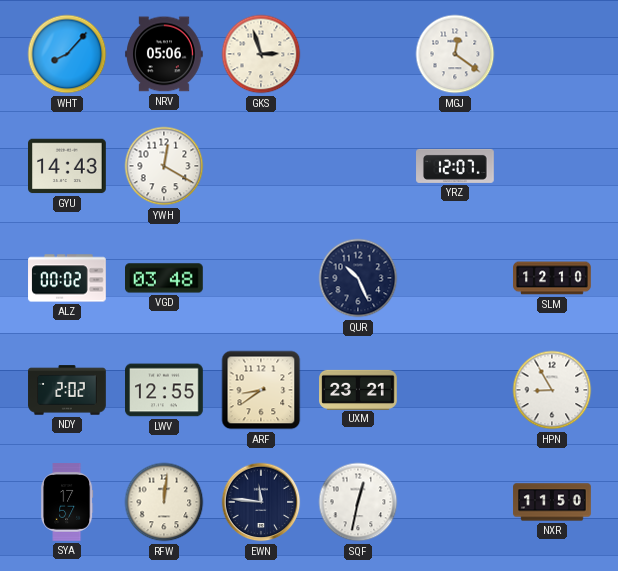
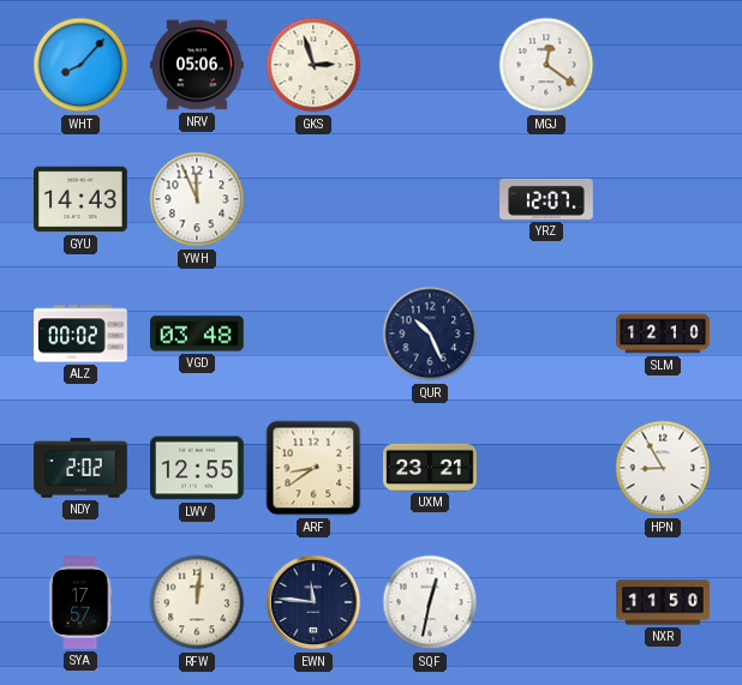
YWH: 12:20 -> 11:56 (197, 199)
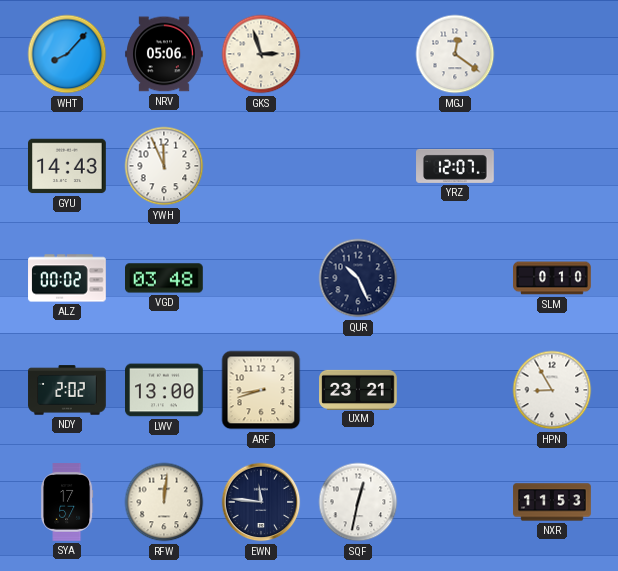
SLM: 12:10 -> 0:10 (552, 278)
LWV: 12:55 -> 13:00 (164, 390)
ARF: 8:39 -> 8:42 (261, 390)
NXR: 11:50 -> 11:53 (552, 502)
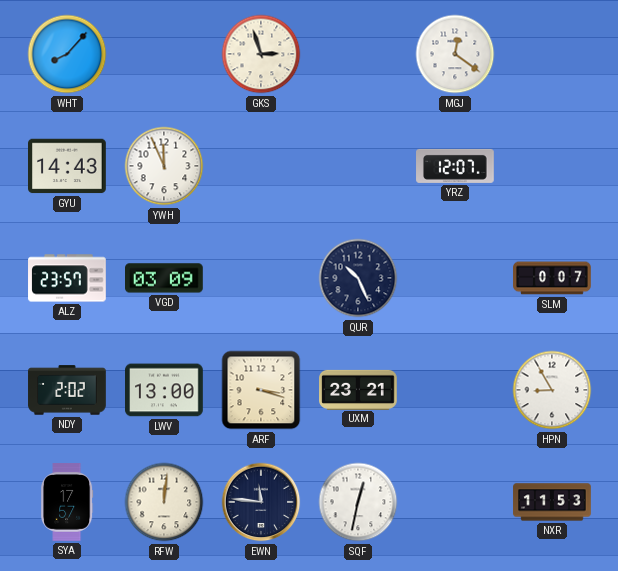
NRV: 05:06 -> none (165, 54)
ALZ: 00:02 -> 23:57 (67, 278)
VGD: 03:48 -> 03:09 (165, 278)
SLM: 0:10 -> 0:07 (552, 278)
ARF: 8:42 -> 3:18 (261, 390)
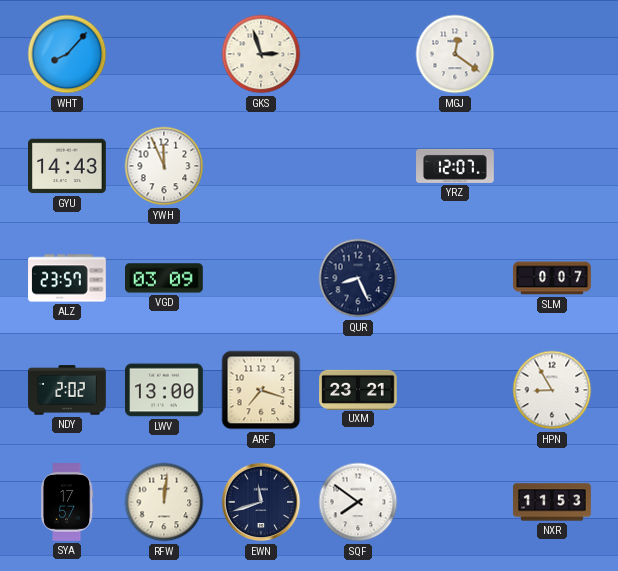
QUR: 10:26 -> 8:26 (358, 278)
ARF: 3:18 -> 7:18 (261, 390)
EWN: 11:46 -> 11:42 (261, 502)
SQF: 12:32 -> 7:51 (358, 502)
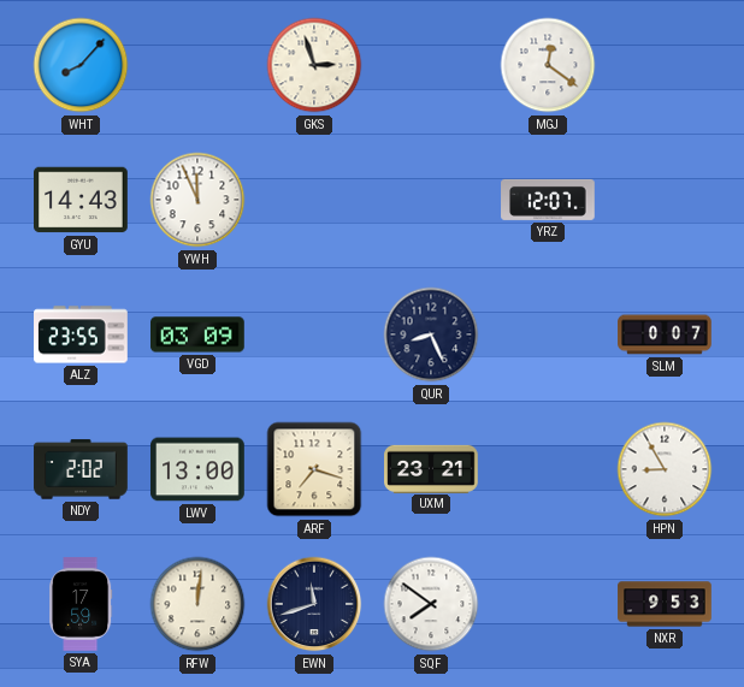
ALZ: 23:57 -> 23:55 (81, 334)
SYA: 17:57 -> 17:59 (81, 604)
NXR: 11:53 -> 9:53 (665, 604)
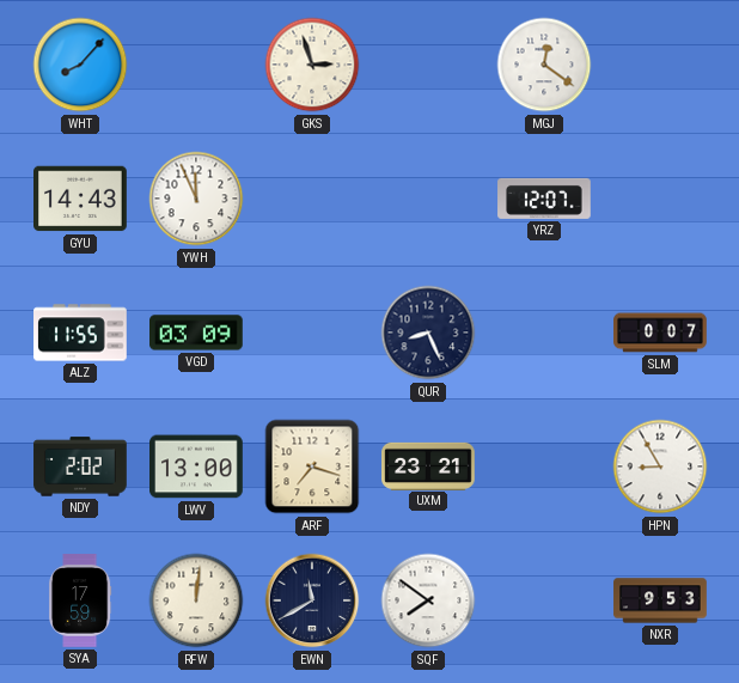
ALZ: 23:55 -> 11:55 (80, 333)
EWN: 11:42 -> 11:40 (312, 600)
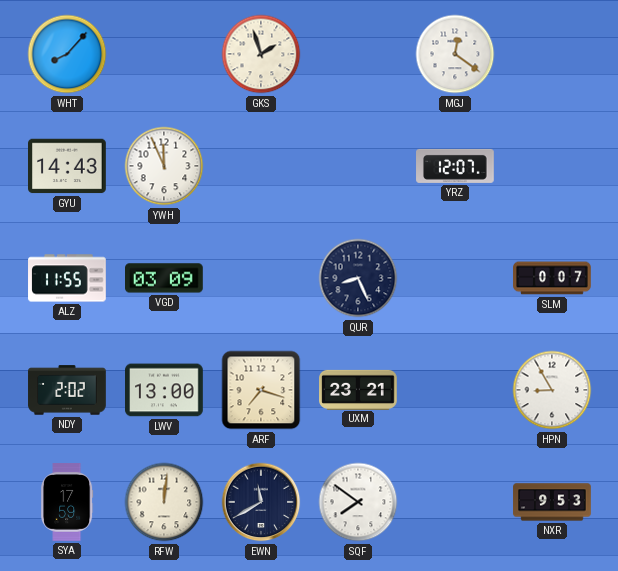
GKS: 2:57 -> 1:57 (261, 54)
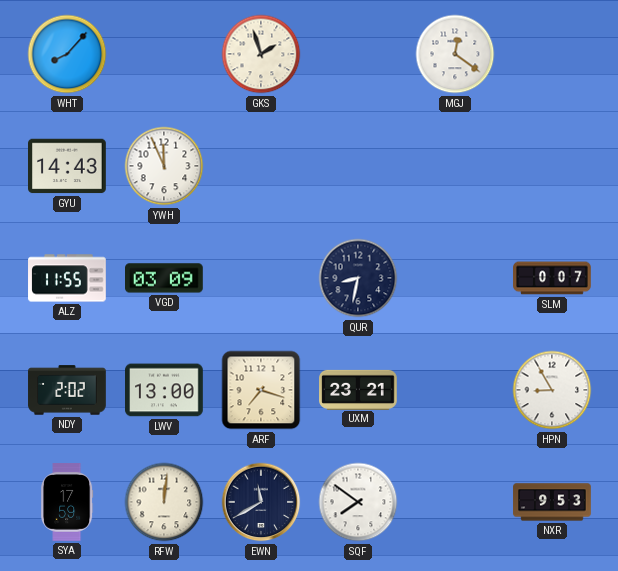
YRZ: 12:07 -> none (455, 166)
QUR: 8:26 -> 8:32 (358, 278)
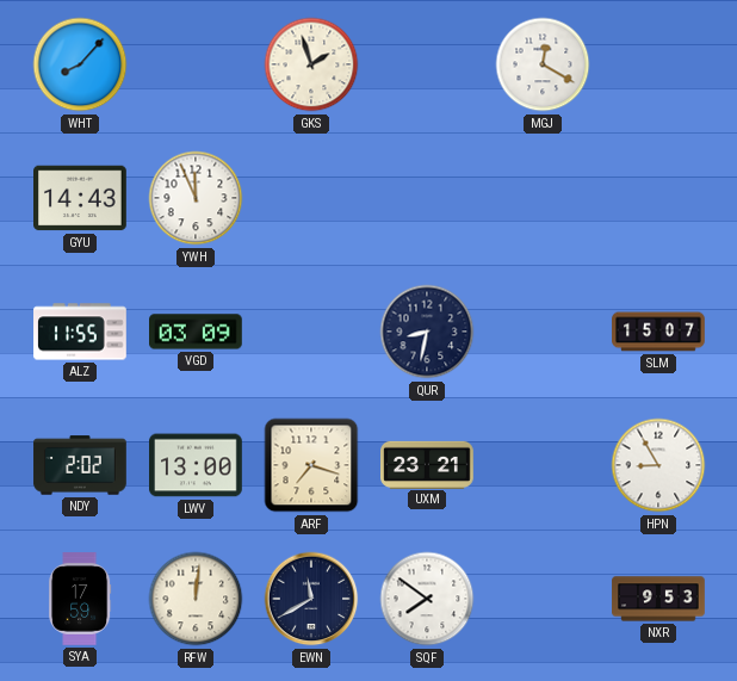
MGJ: 12:21 -> 12:20 (543, 64)
SLM: 0:07 -> 15:07 (658, 332)
